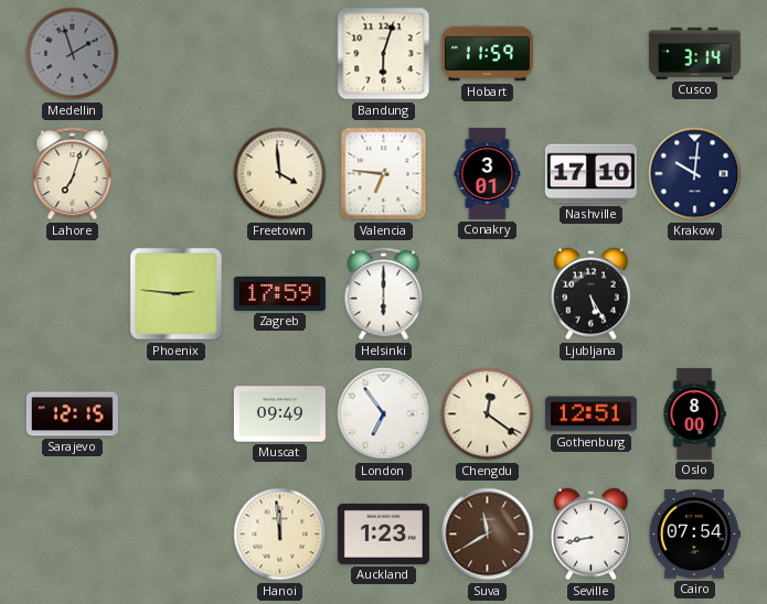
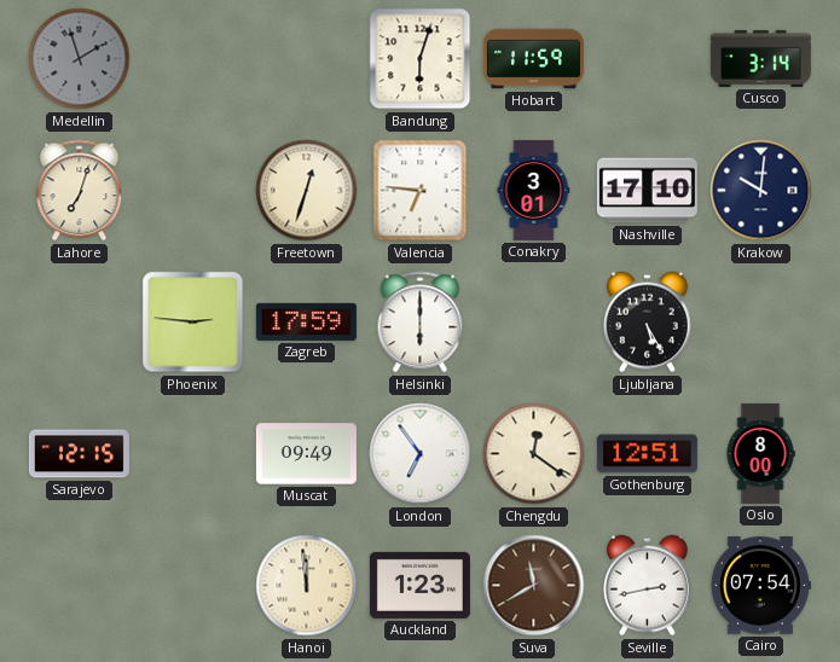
Freetown: 3:59 -> 12:33 (307, 191)
Seville: 8:43 -> 2:43 (648, 586)
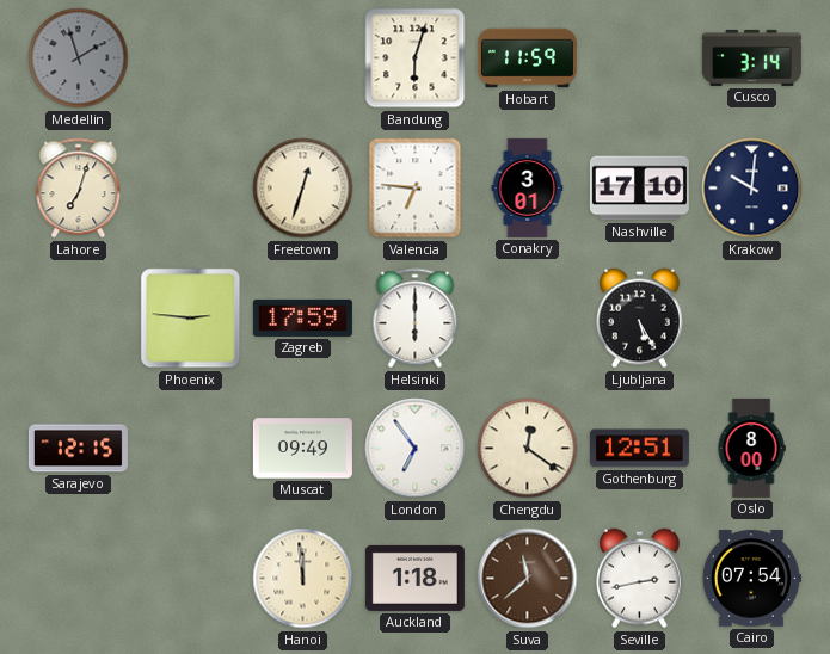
Auckland: 1:23 -> 1:18 (414, 578)
Suva: 11:40 -> 11:38 (528, 579)
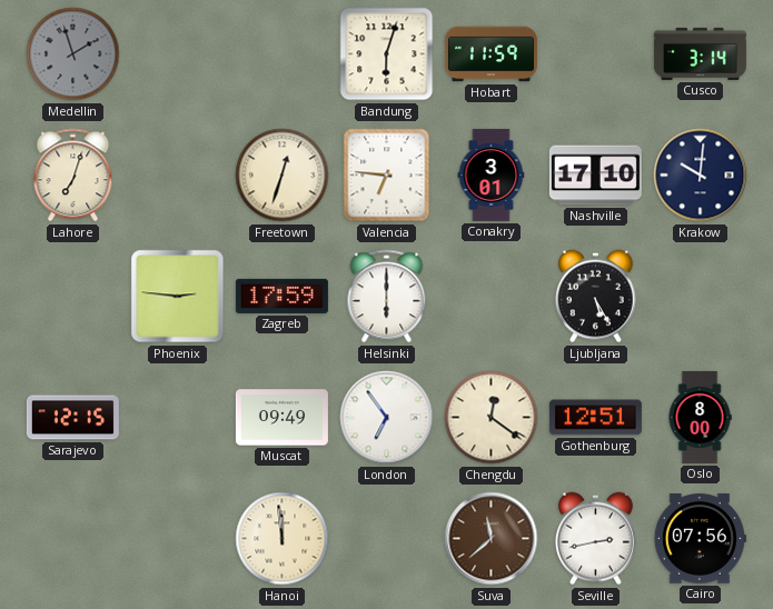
Auckland: 1:18 -> none (414, 578)
Cairo: 07:54 -> 07:56 (700, 539)
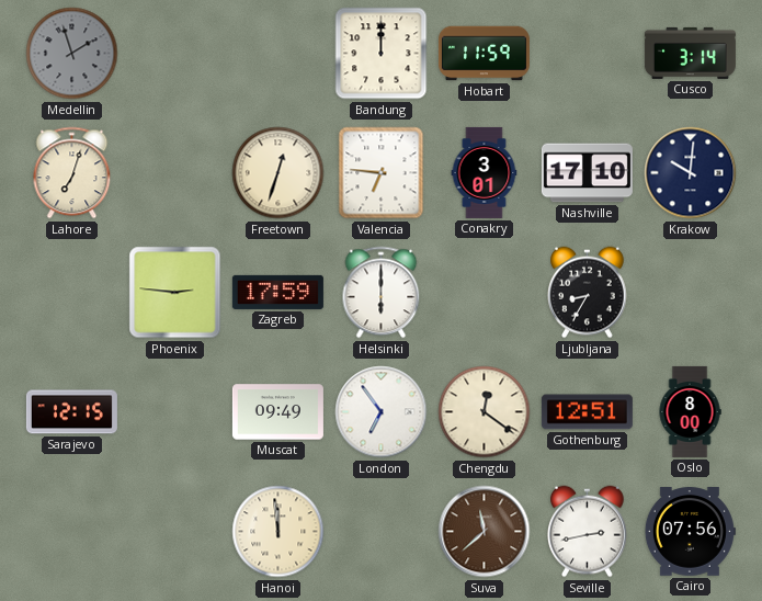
Bandung: 6:03 -> 12:00 (382, 54)
Ljubljana: 5:25 -> 8:35 (588, 293)
